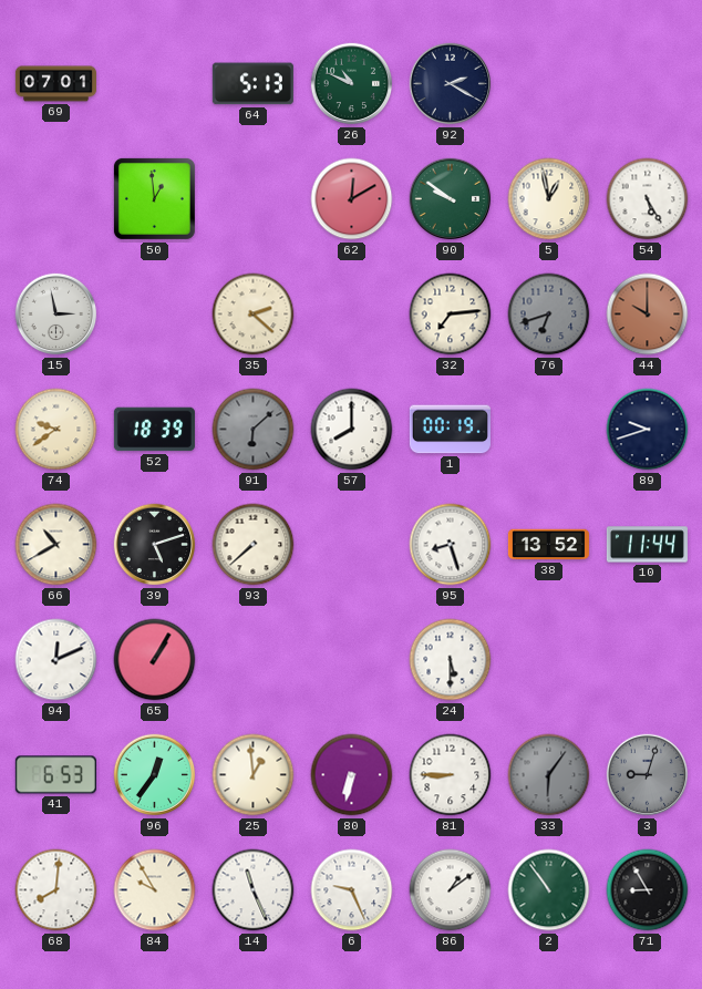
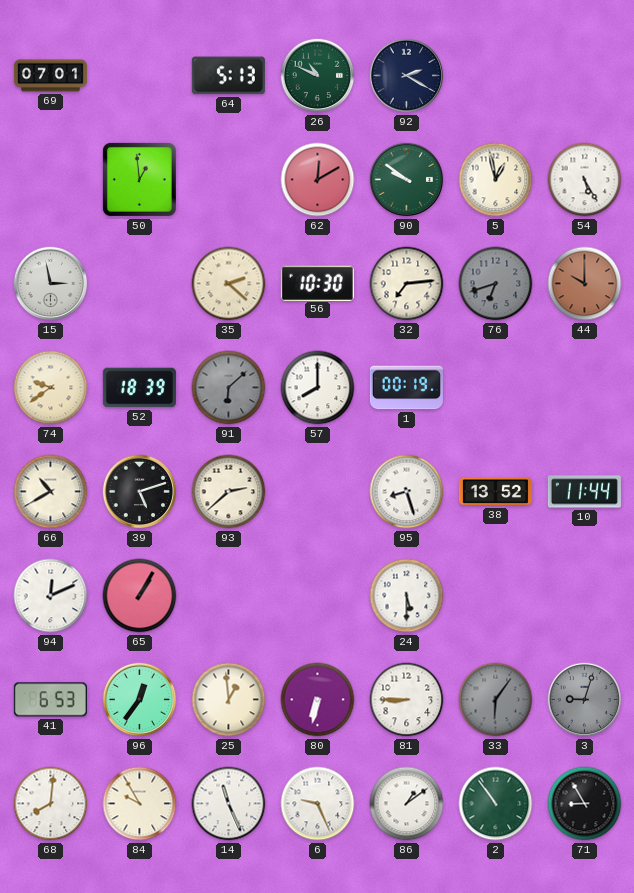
56: none -> 10:30 (317, 283)
89: 9:42 -> none (648, 430)
93: 7:38 -> 2:38 (229, 492)
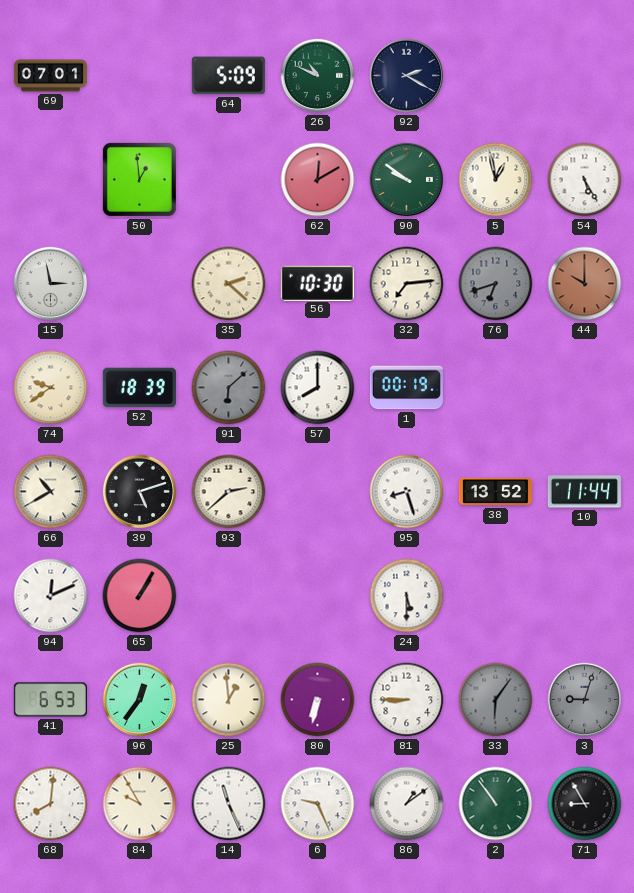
64: 5:13 -> 5:09 (228, 76)
